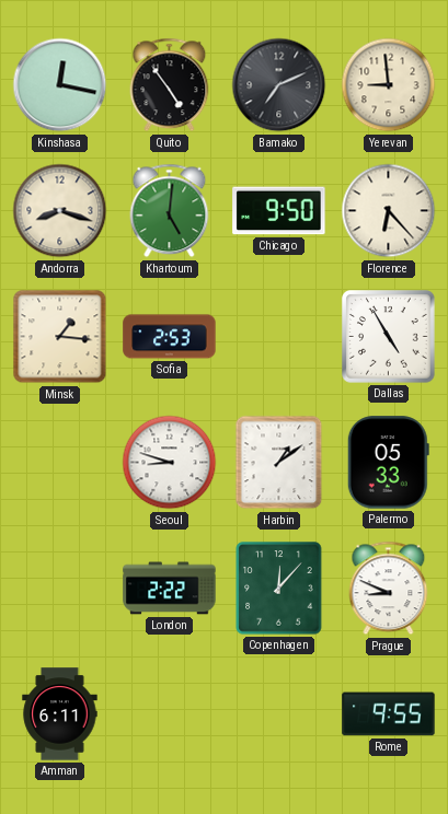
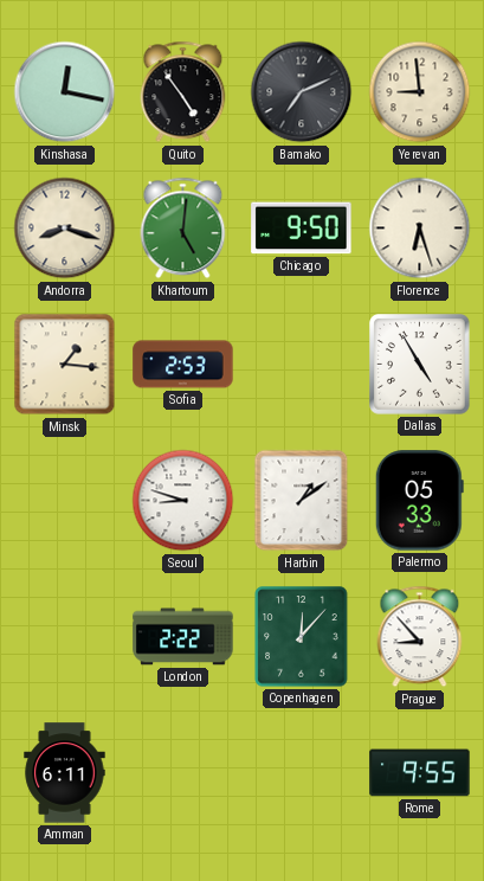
Florence: 6:23 -> 6:27 (420, 229)
Prague: 8:49 -> 8:53 (420, 637)
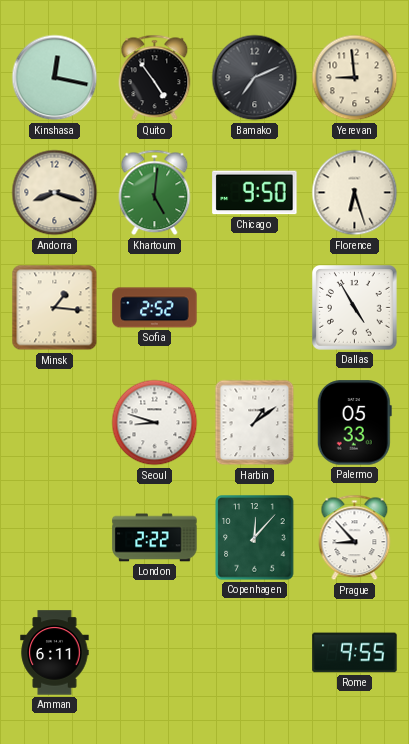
Sofia: 2:53 -> 2:52 (155, 308)
